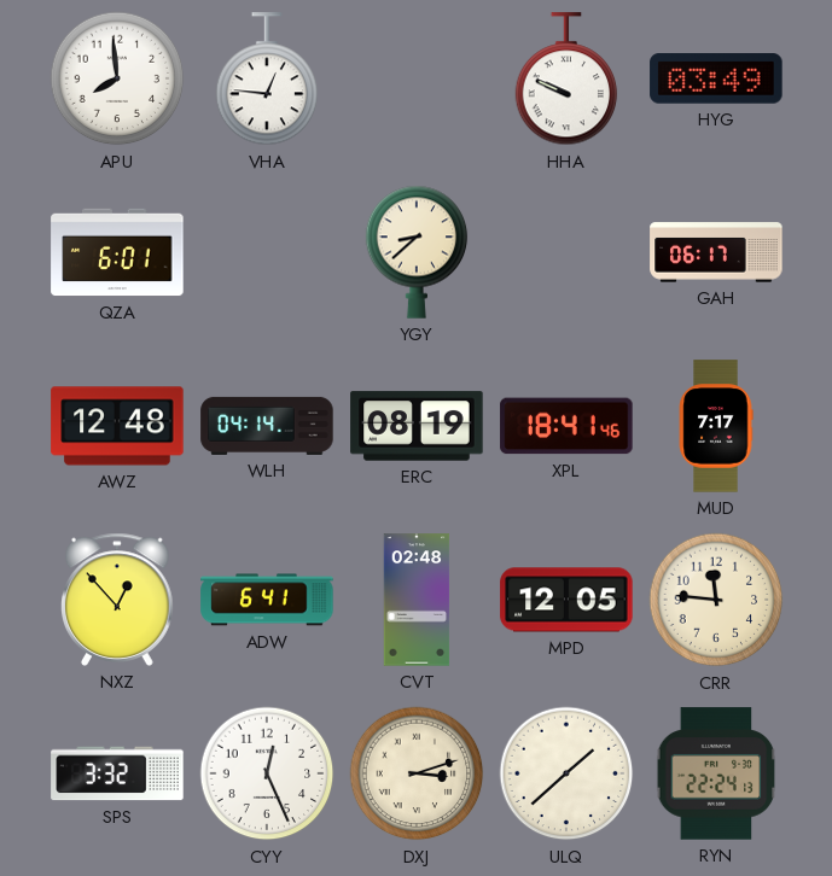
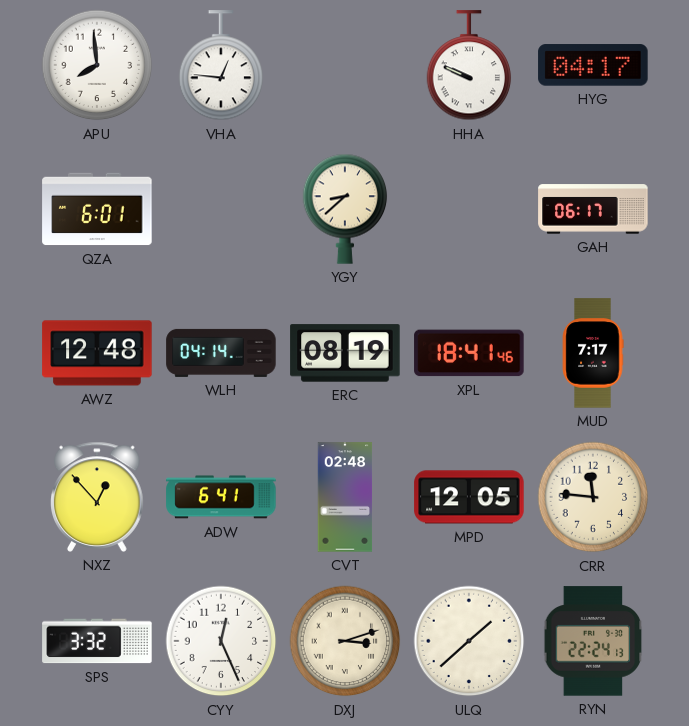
HYG: 03:49 -> 04:17 (593, 65)
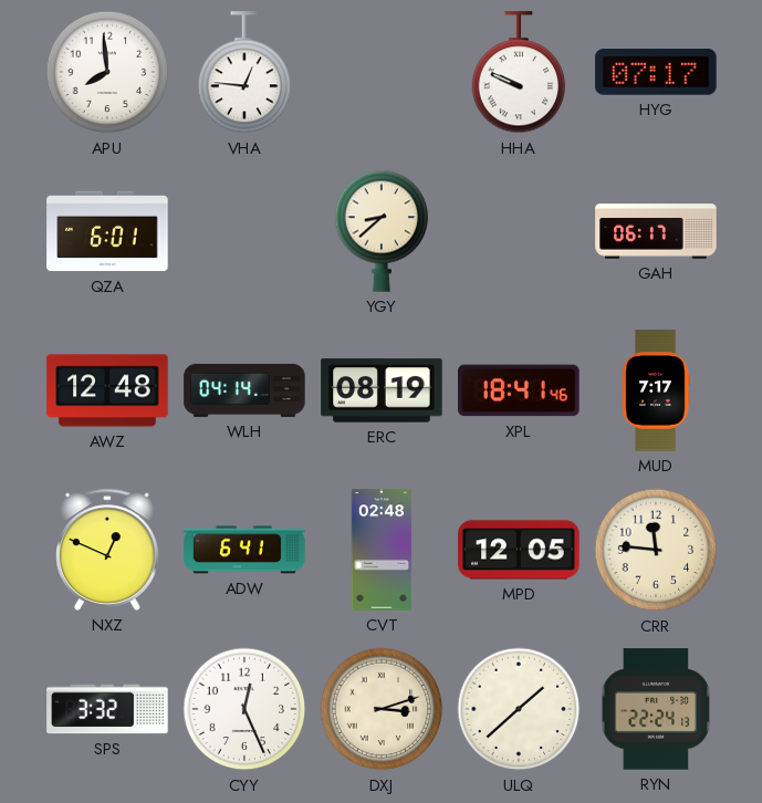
HYG: 04:17 -> 07:17 (656, 72)
NXZ: 12:53 -> 12:49 (108, 550)
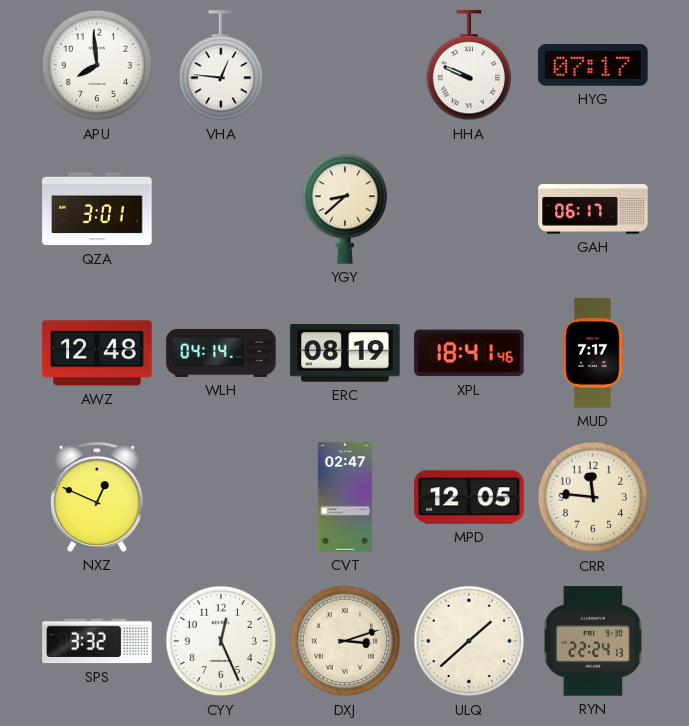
QZA: 6:01 -> 3:01 (97, 209)
ADW: 6:41 -> none (244, 550)
CVT: 02:48 -> 02:47 (345, 497)
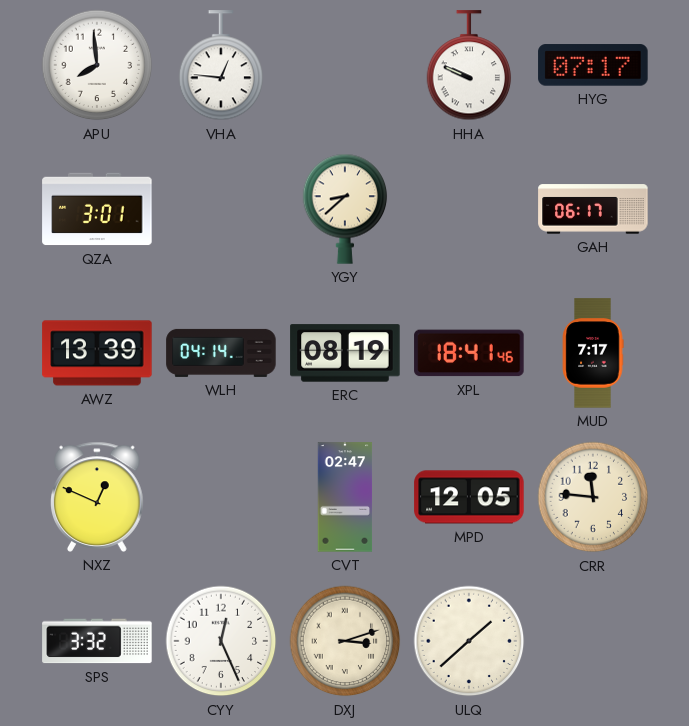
AWZ: 12:48 -> 13:39 (97, 353)
RYN: 22:24 -> none (593, 641)
